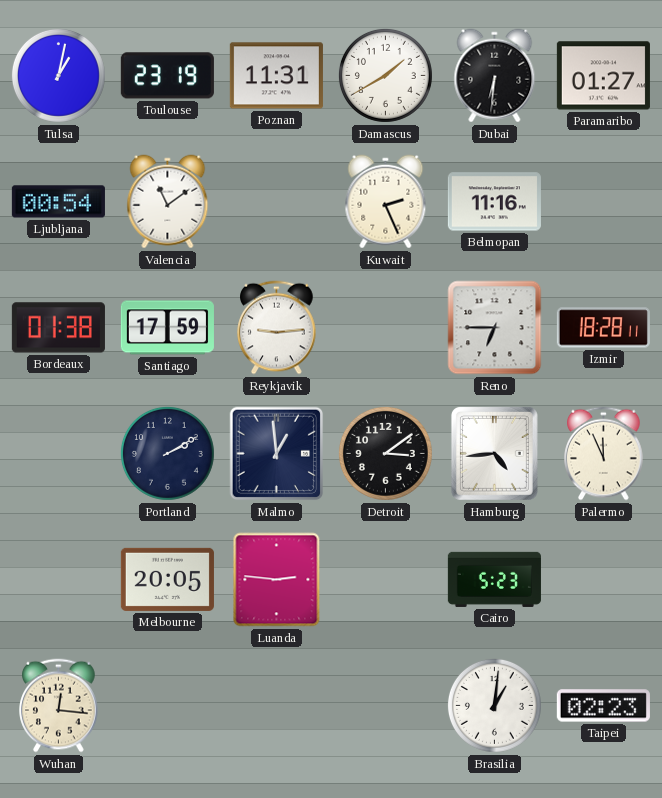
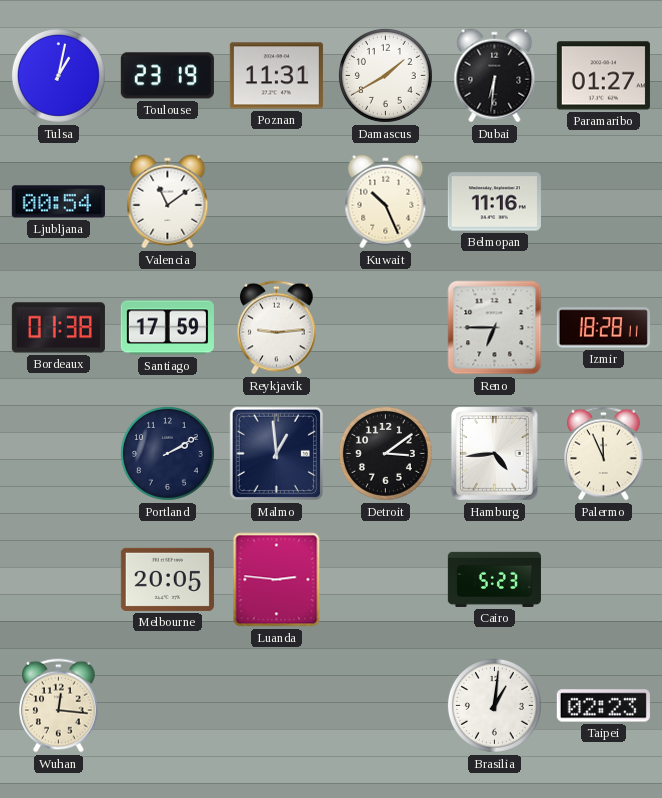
Kuwait: 2:26 -> 10:26 (386, 202)
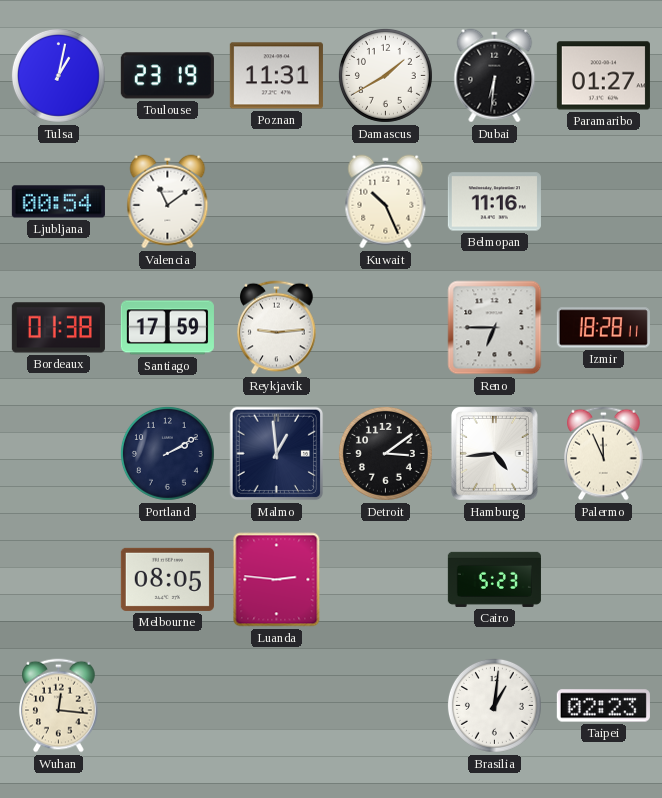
Melbourne: 20:05 -> 08:05 (167, 579)
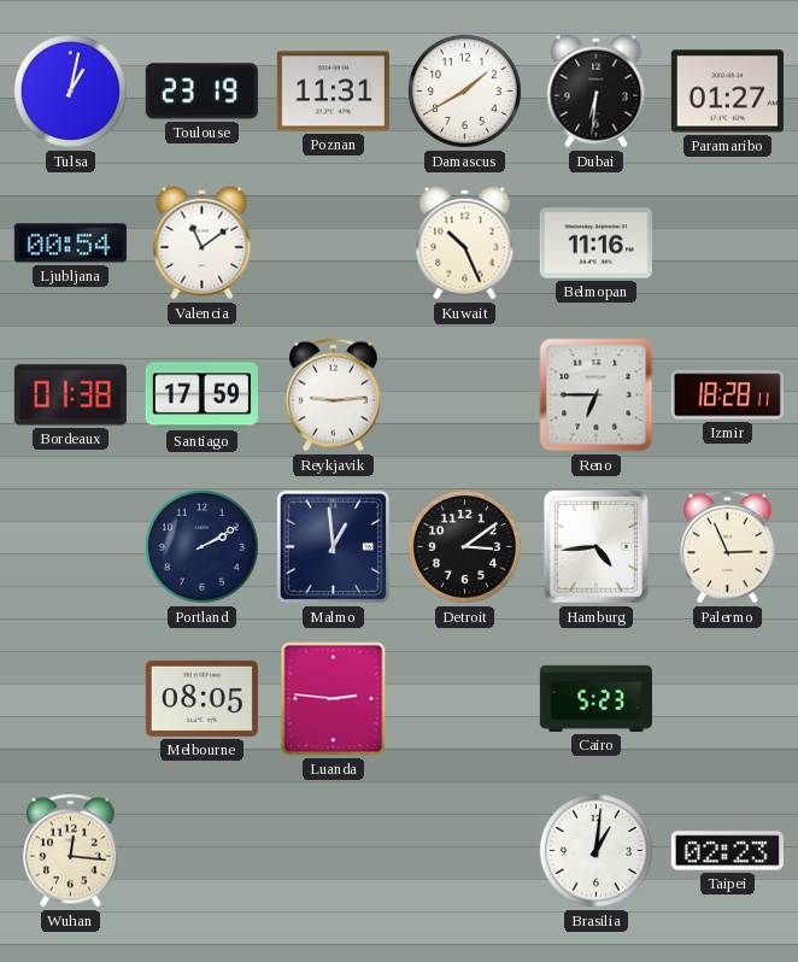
Palermo: 11:56 -> 2:56 (728, 547)
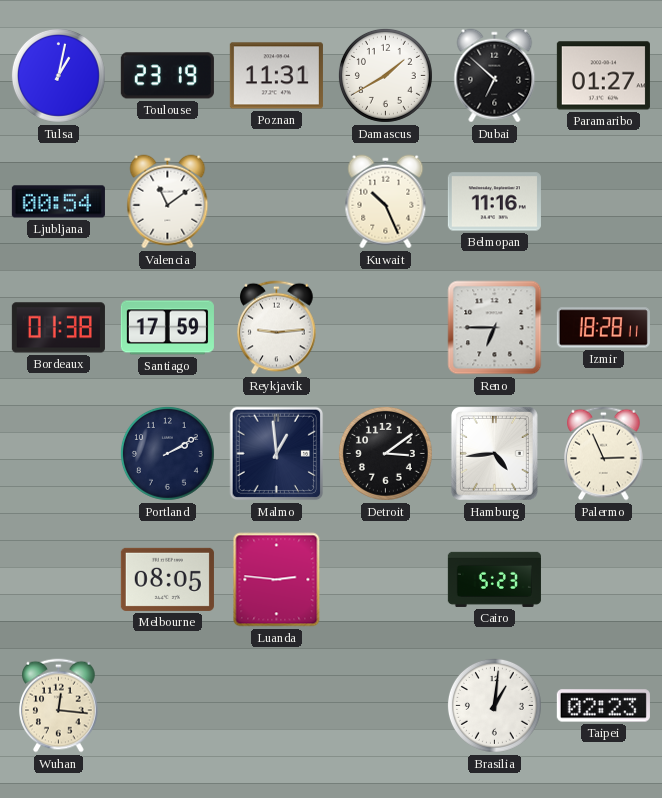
Dubai: 6:31 -> 6:52 (495, 76)
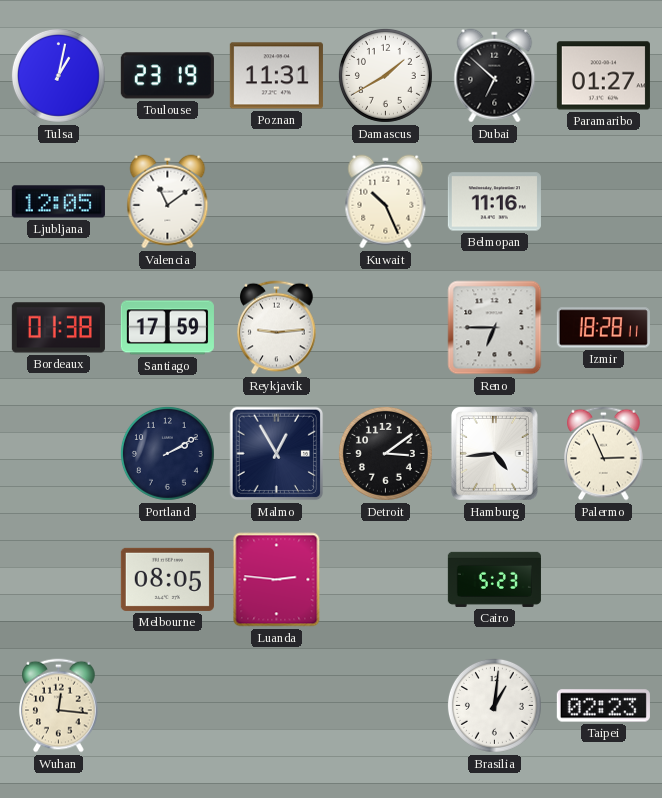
Ljubljana: 00:54 -> 12:05 (58, 202)
Malmo: 12:59 -> 12:55 (277, 454)
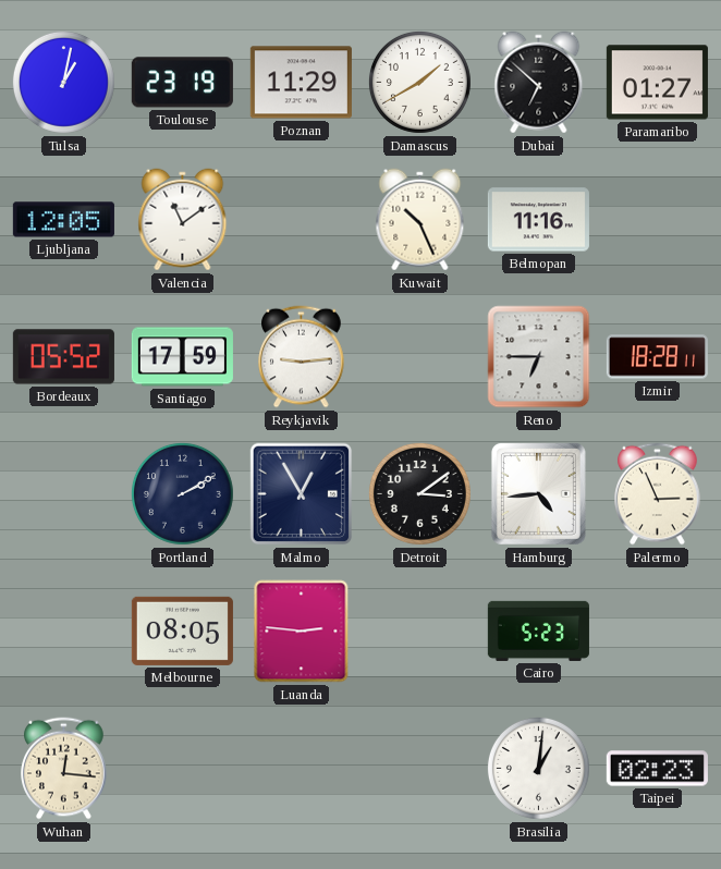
Poznan: 11:31 -> 11:29 (301, 83)
Bordeaux: 01:38 -> 05:52 (63, 357)
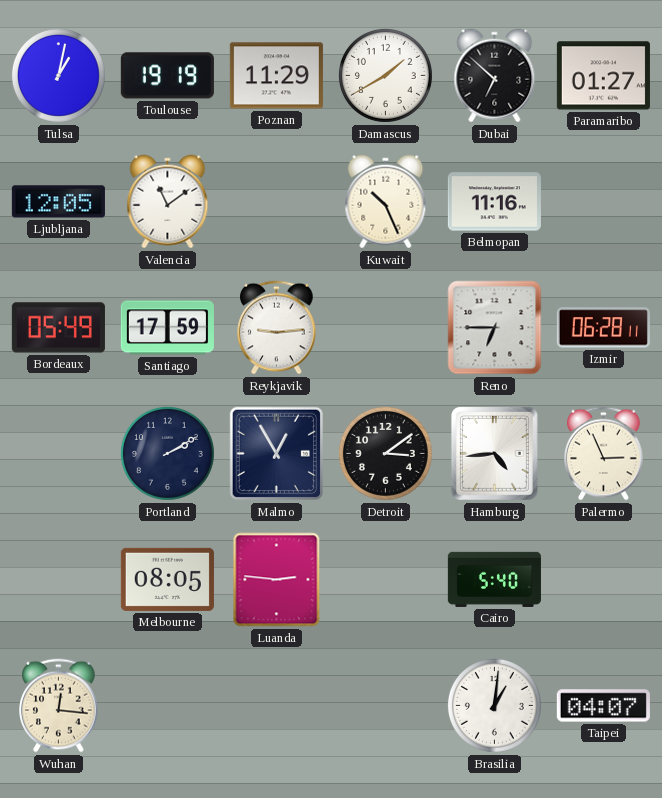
Toulouse: 23:19 -> 19:19 (167, 76)
Bordeaux: 05:52 -> 05:49 (58, 328)
Izmir: 18:28 -> 06:28 (603, 328)
Cairo: 5:23 -> 5:40 (494, 579)
Taipei: 02:23 -> 04:07 (603, 706)
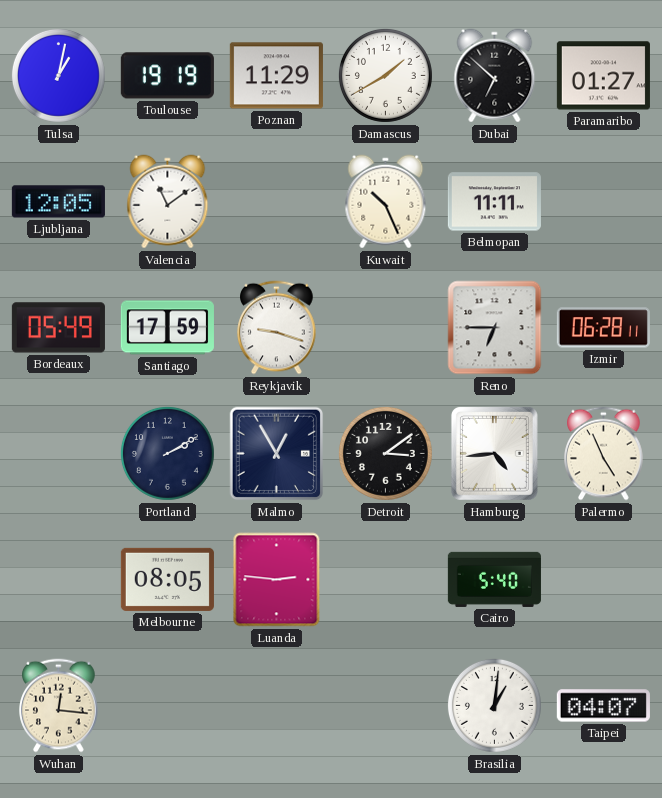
Belmopan: 11:16 -> 11:11 (494, 202)
Reykjavik: 9:14 -> 9:18 (277, 328)
Palermo: 2:56 -> 4:56 (604, 454)
